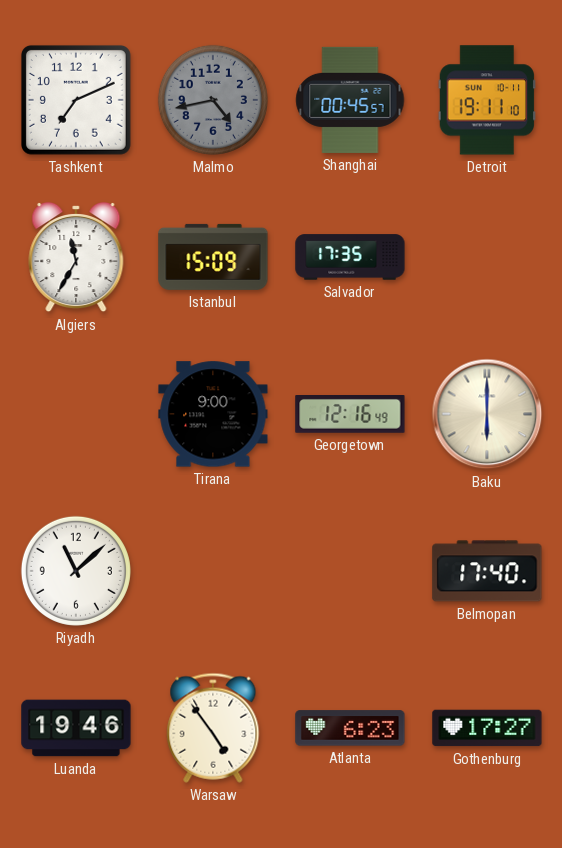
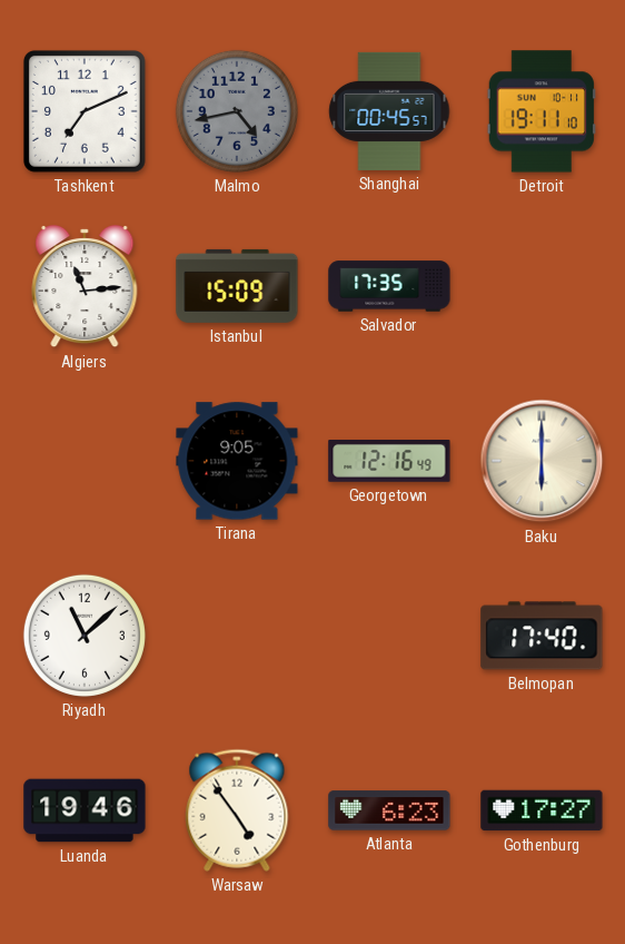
Algiers: 11:35 -> 11:14 (85, 286)
Tirana: 9:00 -> 9:05 (237, 461)
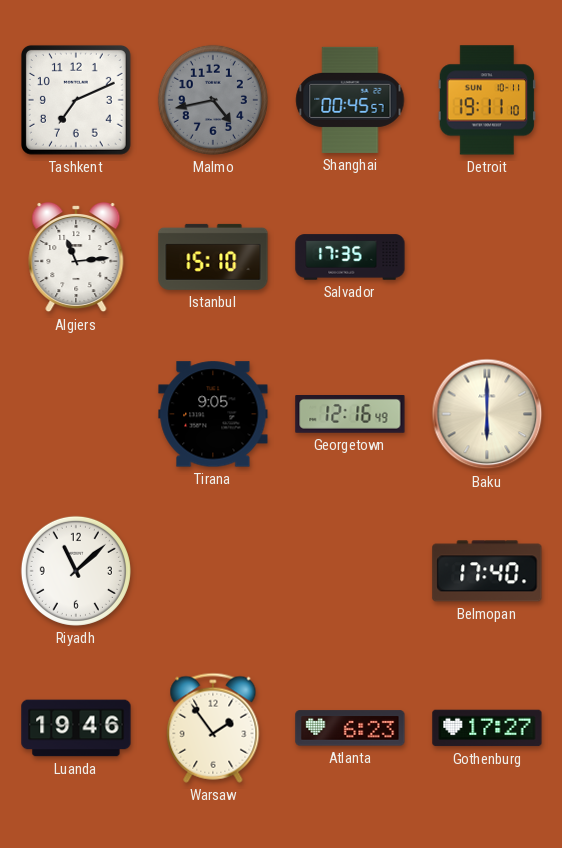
Istanbul: 15:09 -> 15:10 (213, 257)
Warsaw: 4:54 -> 1:54 (213, 728)
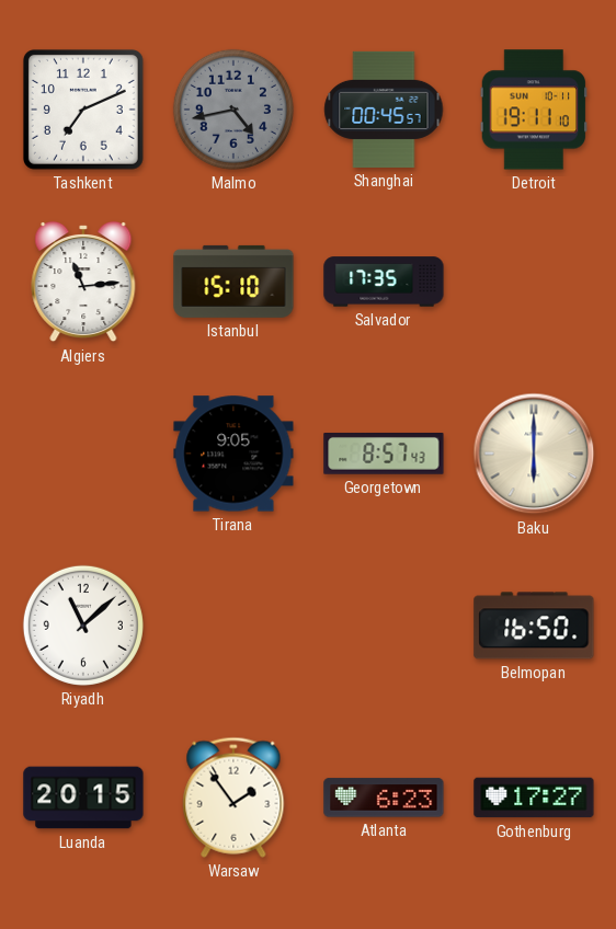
Georgetown: 12:16 -> 8:57 (384, 455)
Belmopan: 17:40 -> 16:50 (534, 626)
Luanda: 19:46 -> 20:15 (83, 798)
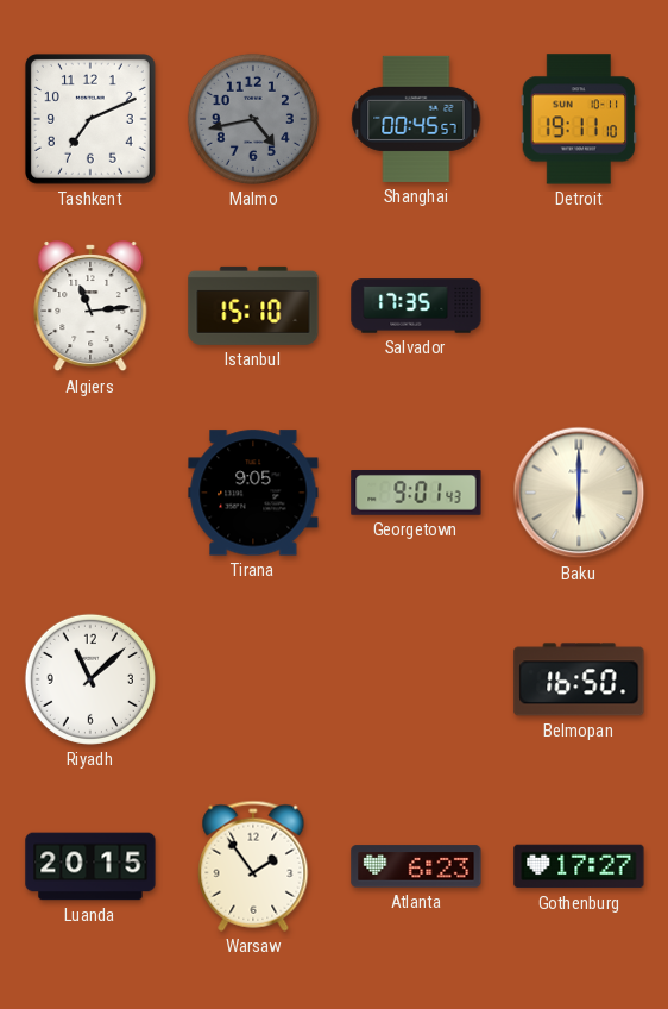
Georgetown: 8:57 -> 9:01 (416, 494)
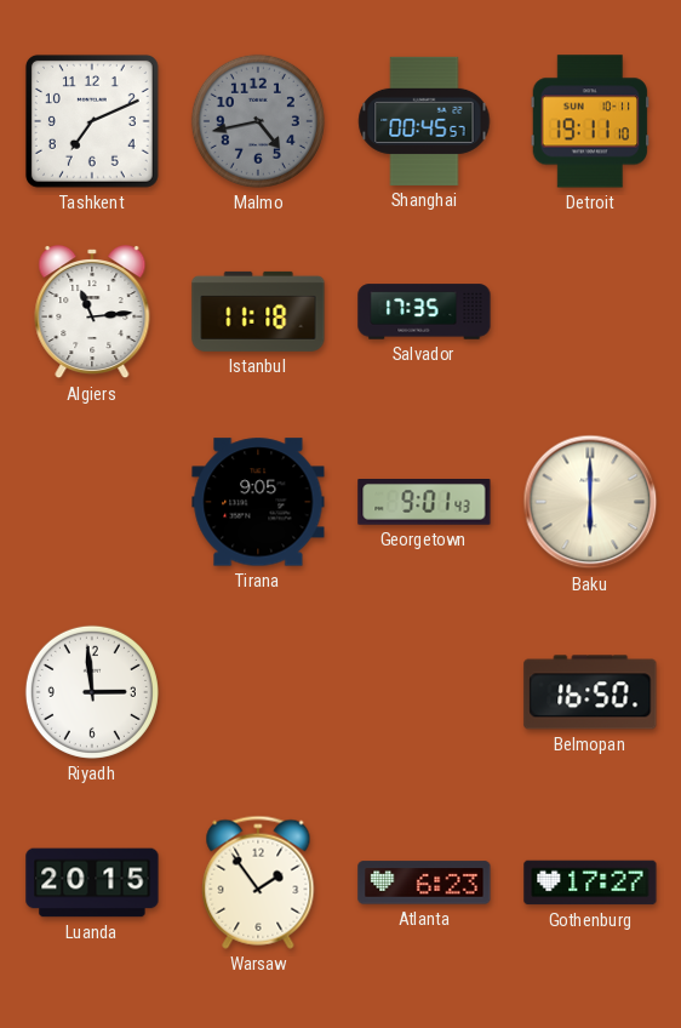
Istanbul: 15:10 -> 11:18 (258, 312)
Riyadh: 11:08 -> 2:59 (92, 692)
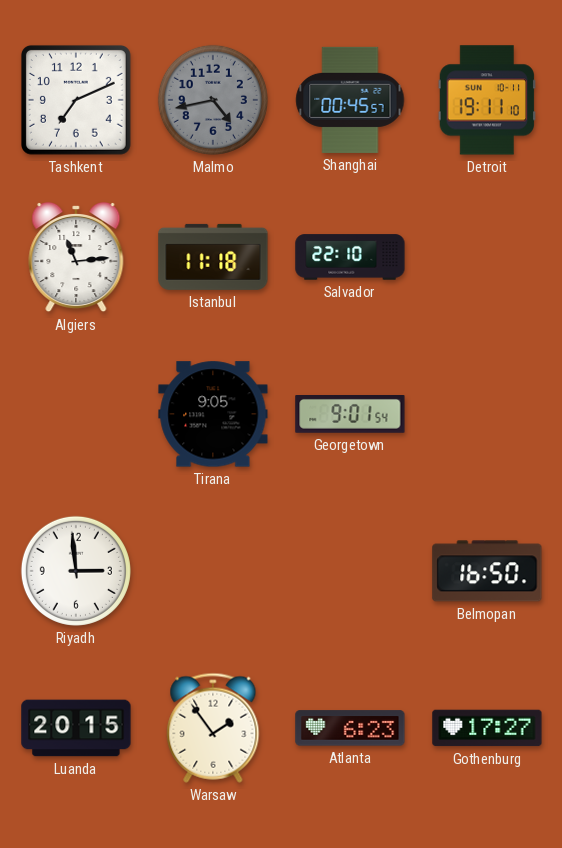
Salvador: 17:35 -> 22:10 (350, 257)
Georgetown: 9:01:43 -> 9:01:54 (350, 415)
Baku: 6:00 -> none (590, 502)
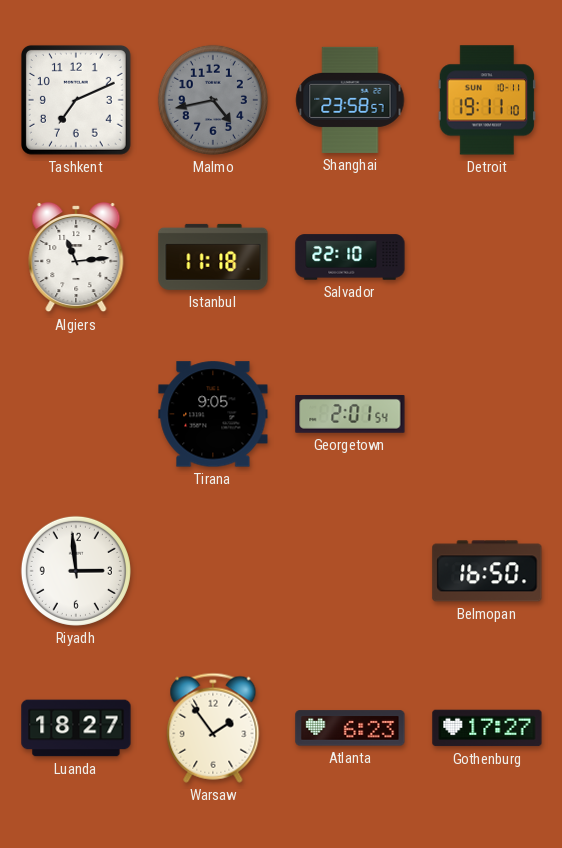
Shanghai: 00:45 -> 23:58 (350, 100)
Georgetown: 9:01 -> 2:01 (350, 415)
Luanda: 20:15 -> 18:27 (76, 728)
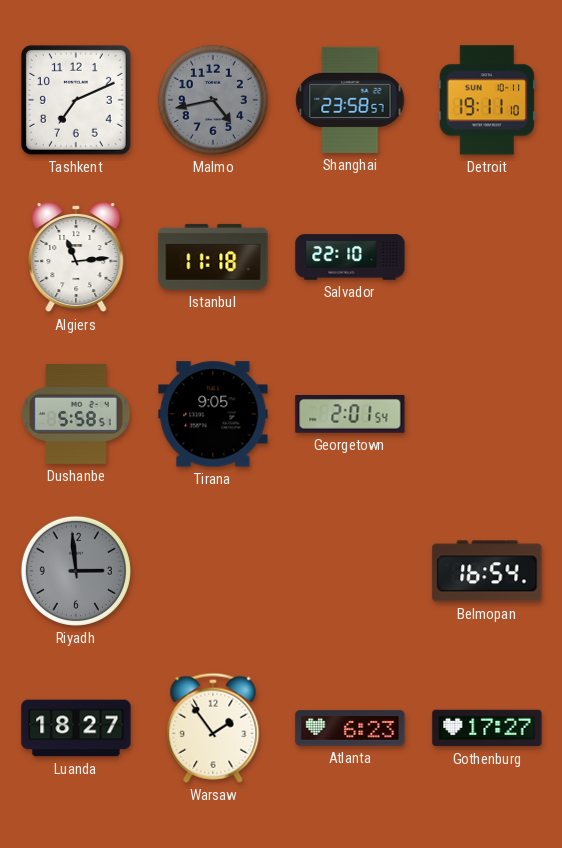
Dushanbe: none -> 5:58 (77, 414)
Riyadh dial: white -> grey (76, 571)
Belmopan: 16:50 -> 16:54 (487, 571)
